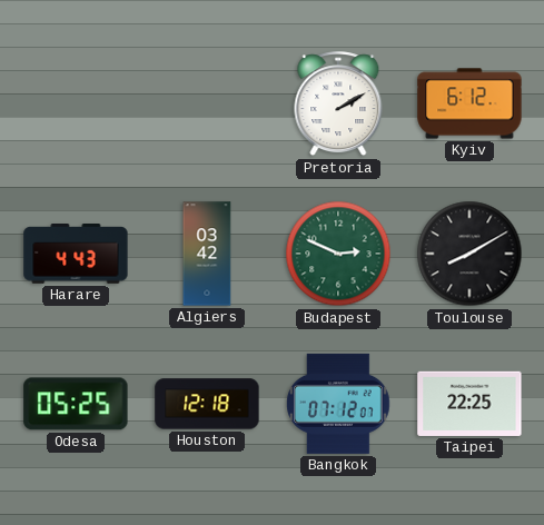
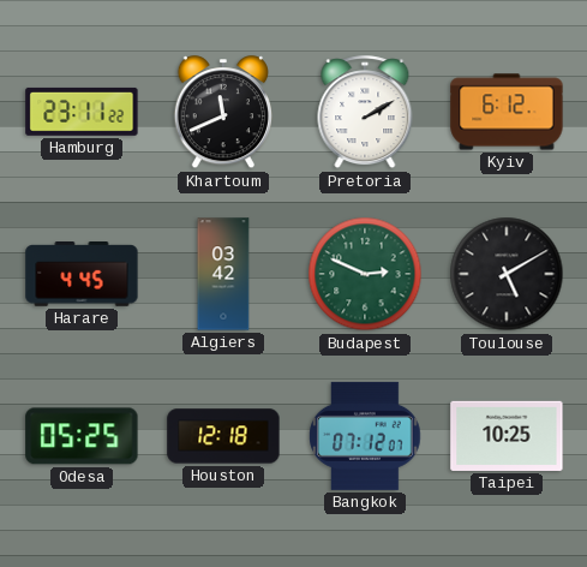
Hamburg: none -> 23:11 (82, 112)
Khartoum: none -> 11:41 (222, 113)
Harare: 4:43 -> 4:45 (82, 275)
Toulouse: 8:10 -> 5:10 (507, 274)
Taipei: 22:25 -> 10:25 (507, 436)
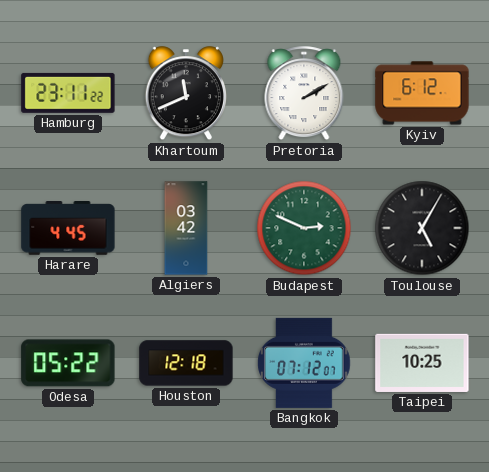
Toulouse: 5:10 -> 5:05 (422, 228)
Odesa: 05:25 -> 05:22 (68, 363)
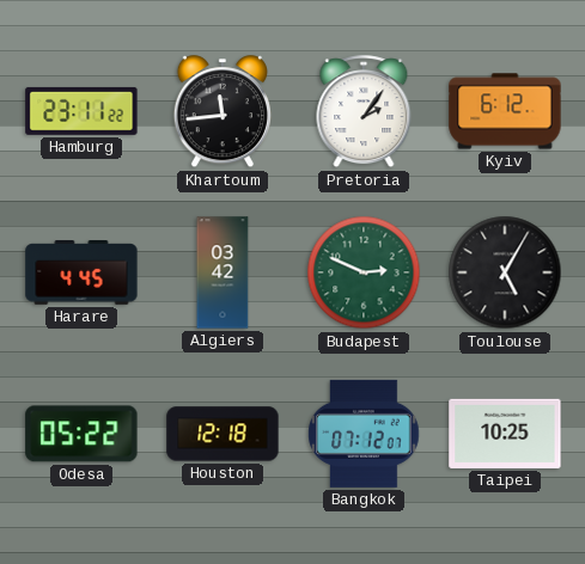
Khartoum: 11:41 -> 11:44 (221, 112)
Pretoria: 2:10 -> 2:06 (364, 112)
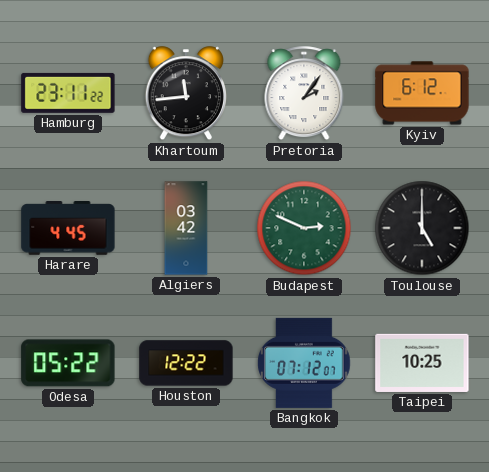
Toulouse: 5:05 -> 5:00 (422, 228)
Houston: 12:18 -> 12:22 (186, 363)
